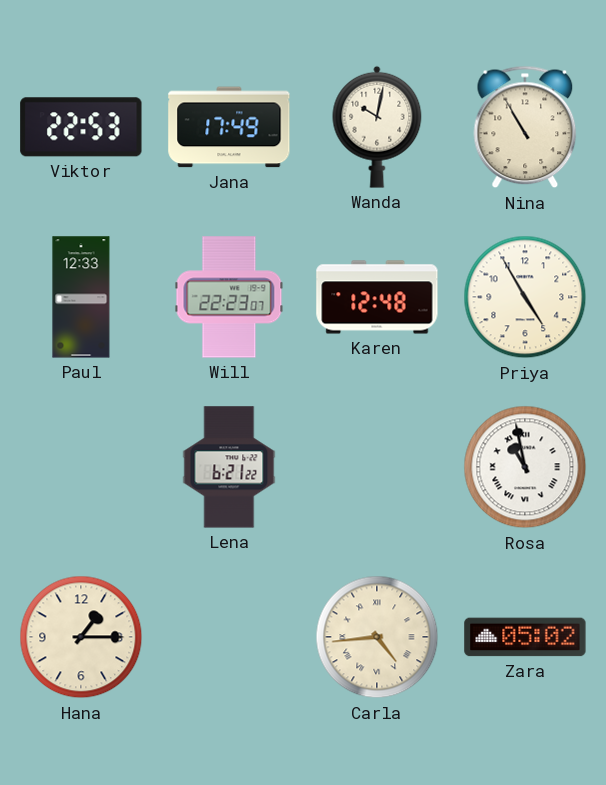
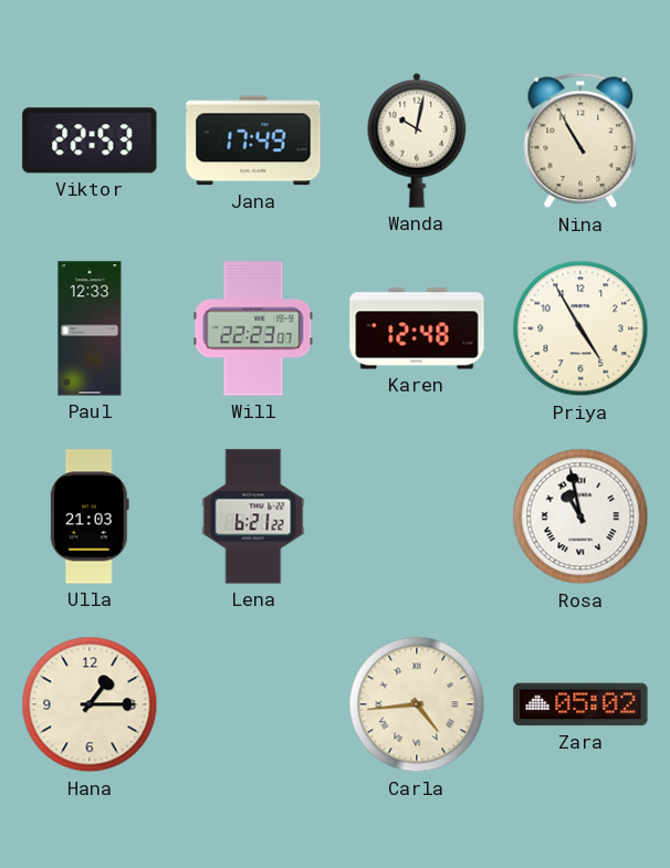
Ulla: none -> 21:03 (90, 516)
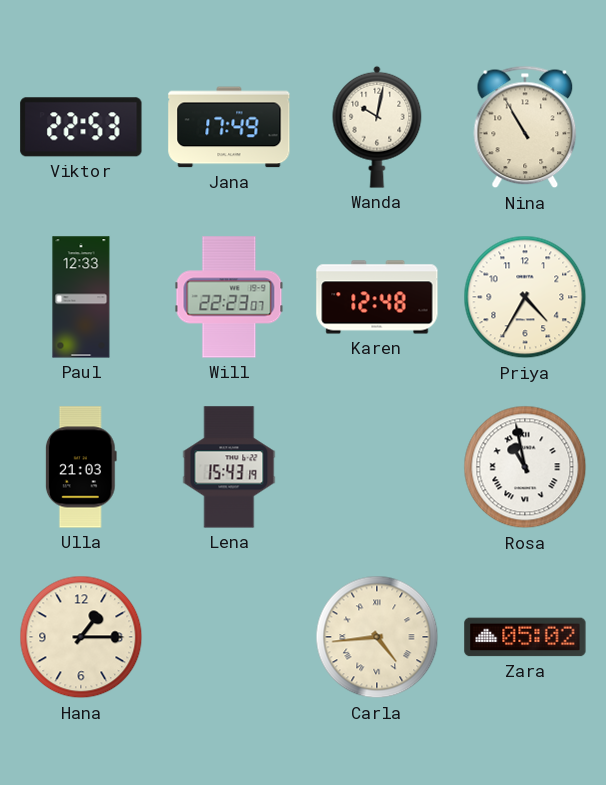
Priya: 4:55 -> 4:35 (525, 297)
Lena: 6:21 -> 15:43 (229, 467)
